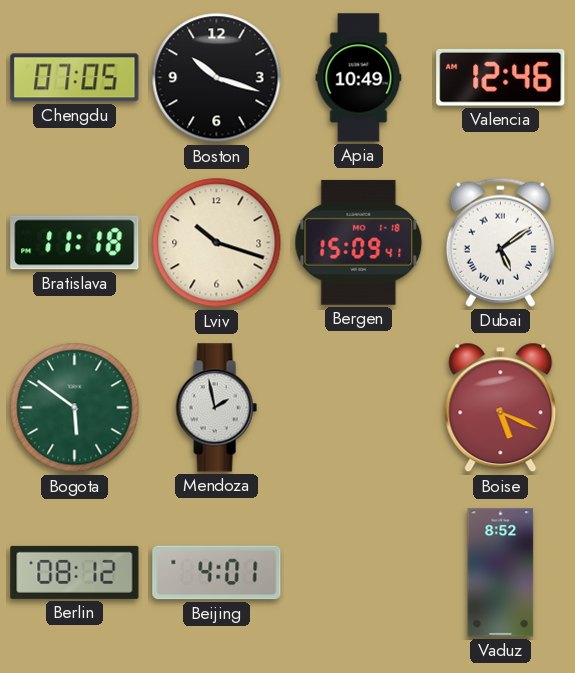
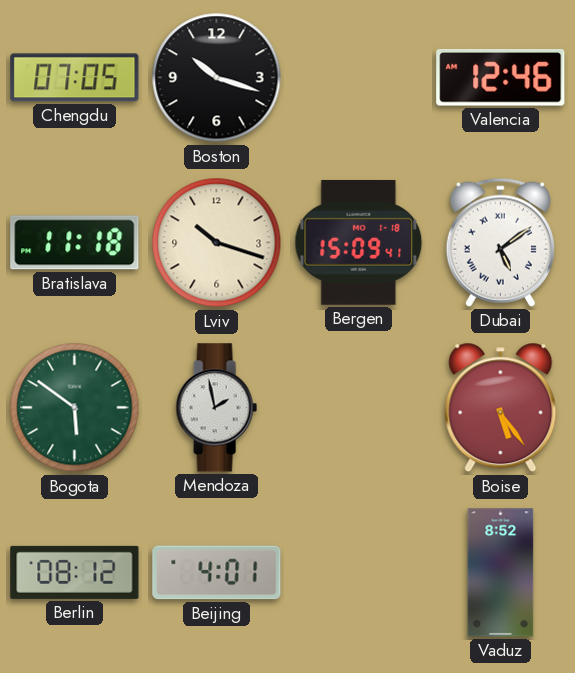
Apia: 10:49 -> none (359, 78)
Boise: 5:19 -> 5:24 (501, 408)
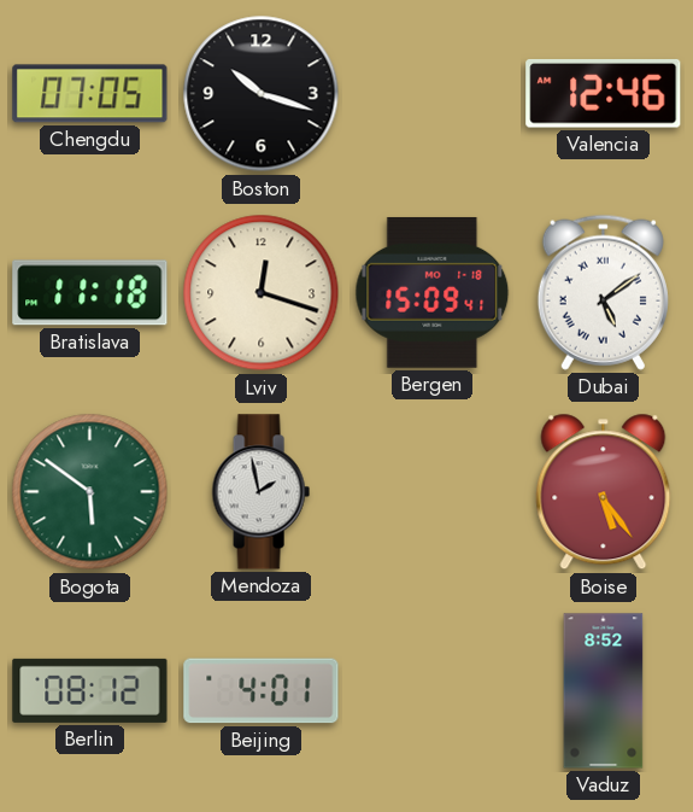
Lviv: 10:18 -> 12:18 (262, 293)
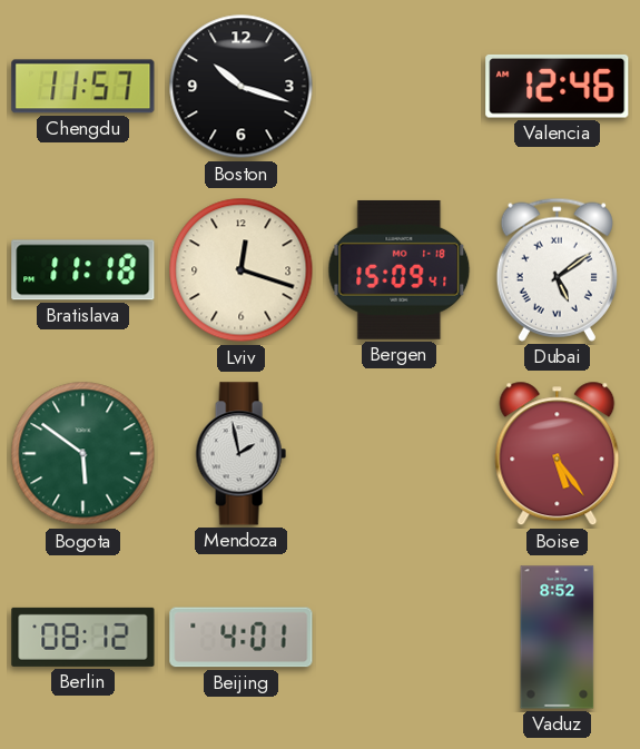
Chengdu: 07:05 -> 11:57 (83, 87)
